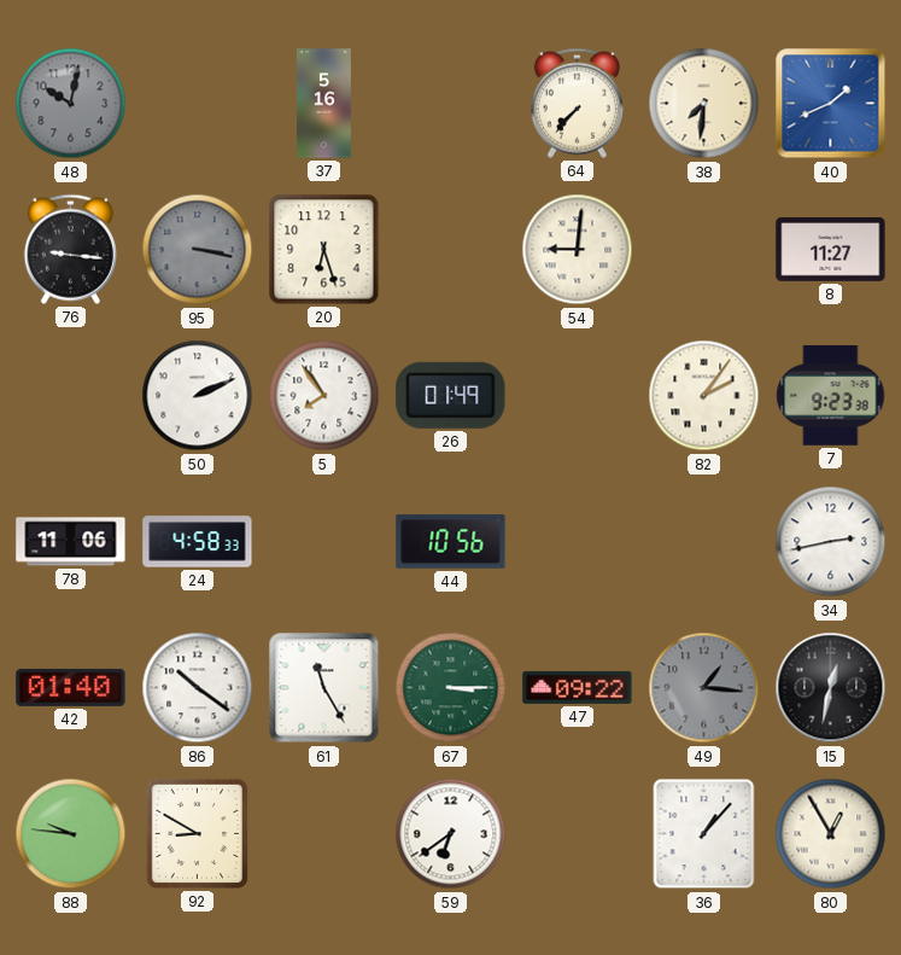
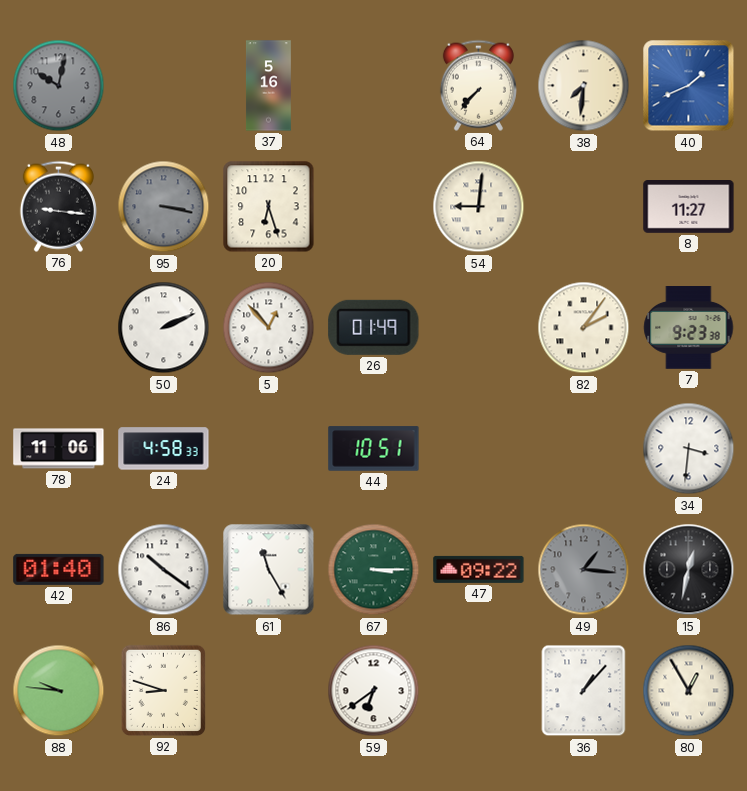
5: 7:54 -> 12:53 (269, 328)
44: 10:56 -> 10:51 (374, 449)
34: 2:43 -> 3:31 (689, 449)
92: 8:50 -> 8:48 (163, 690)
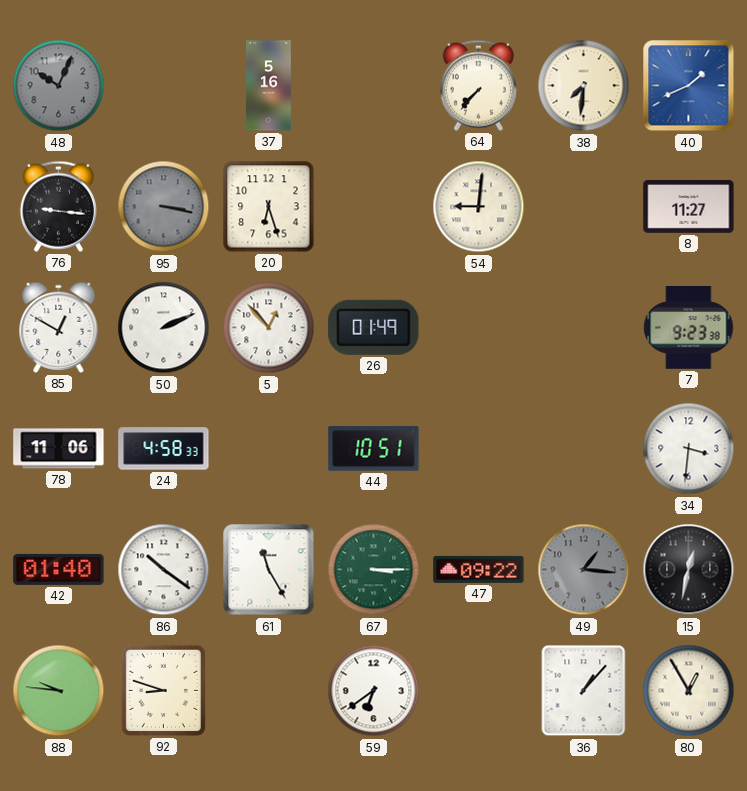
48: 10:02 -> 10:04 (59, 86)
85: none -> 12:50 (59, 327)
82: 2:06 -> none (584, 328)
